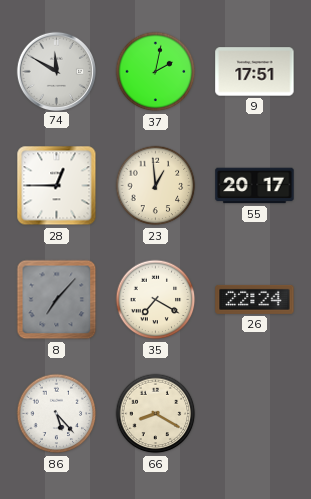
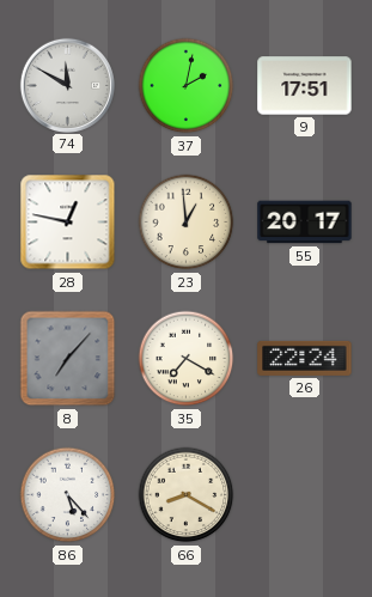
28: 12:45 -> 12:47 (68, 223)
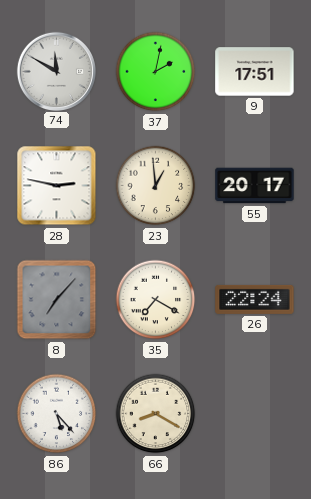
28: 12:47 -> 2:47 (57, 186)
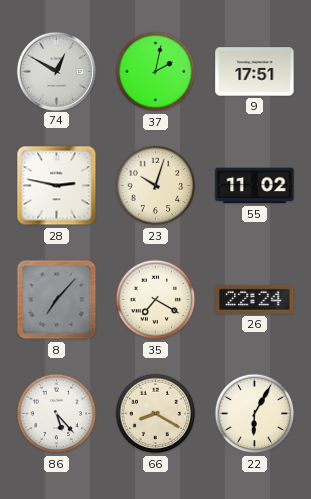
74: 11:50 -> 12:50 (56, 71)
23: 12:59 -> 10:03 (156, 186)
55: 20:17 -> 11:02 (255, 186)
22: none -> 6:05 (255, 414)
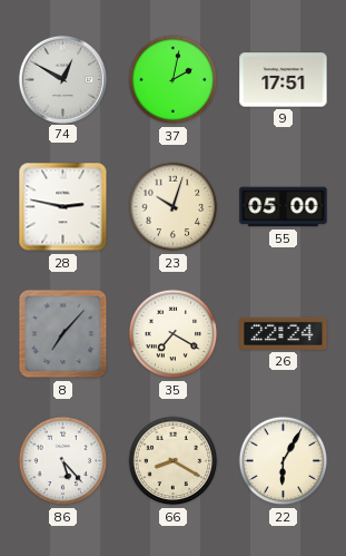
55: 11:02 -> 05:00 (284, 207)
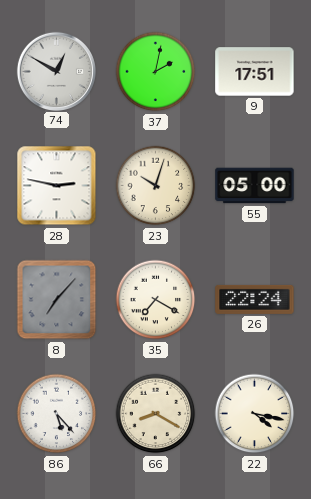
22: 6:05 -> 4:17 (255, 414)
